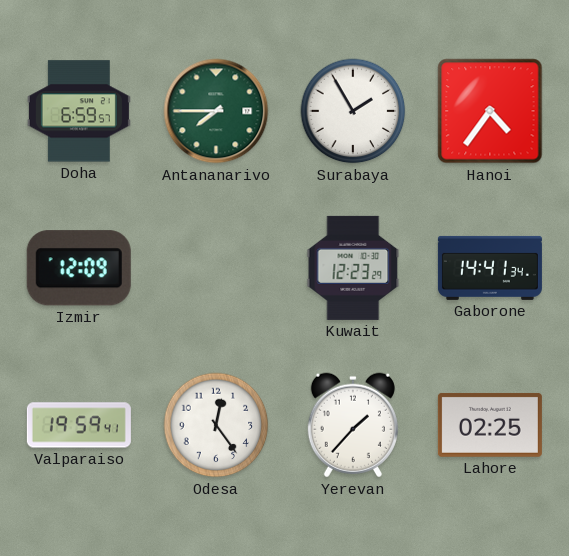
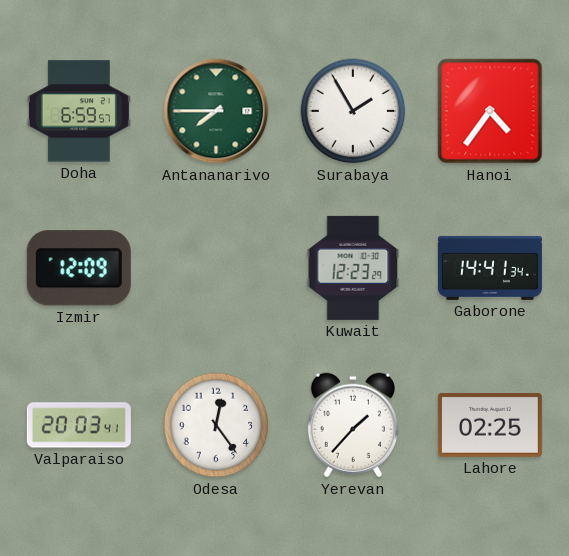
Valparaiso: 19:59 -> 20:03 (79, 425)
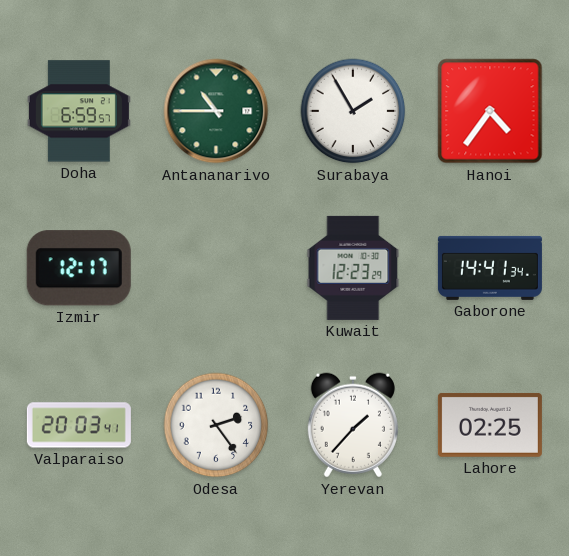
Antananarivo: 7:45 -> 10:45 (216, 111)
Izmir: 12:09 -> 12:17 (79, 268)
Odesa: 12:24 -> 2:24 (216, 425)
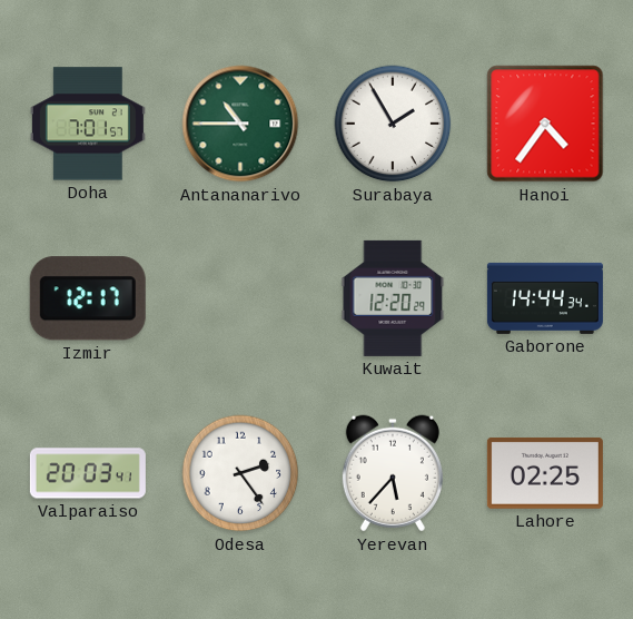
Doha: 6:59 -> 7:01 (88, 124)
Kuwait: 12:23 -> 12:20 (393, 298)
Gaborone: 14:41 -> 14:44 (545, 298)
Yerevan: 1:37 -> 5:37 (393, 473)
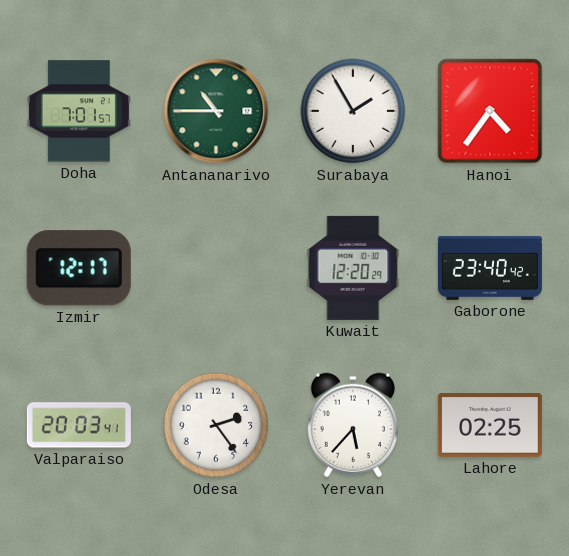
Gaborone: 14:44 -> 23:40 (490, 268)
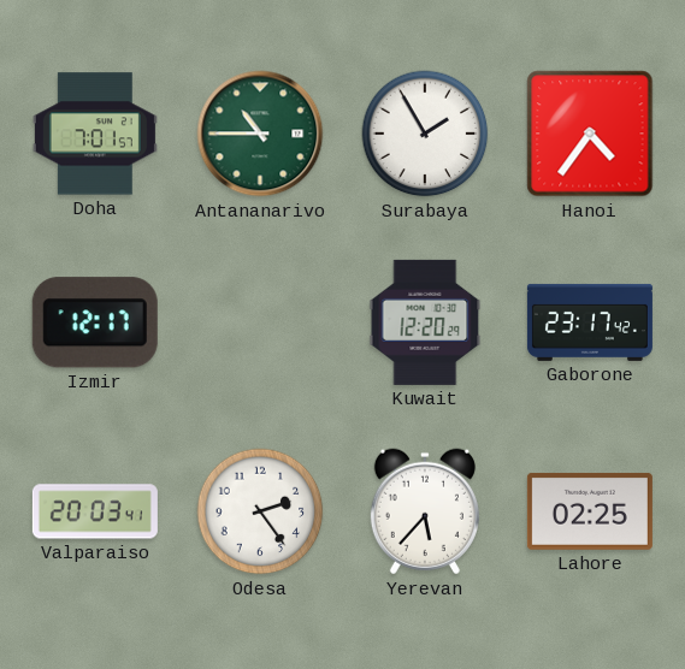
Gaborone: 23:40 -> 23:17 (590, 322)
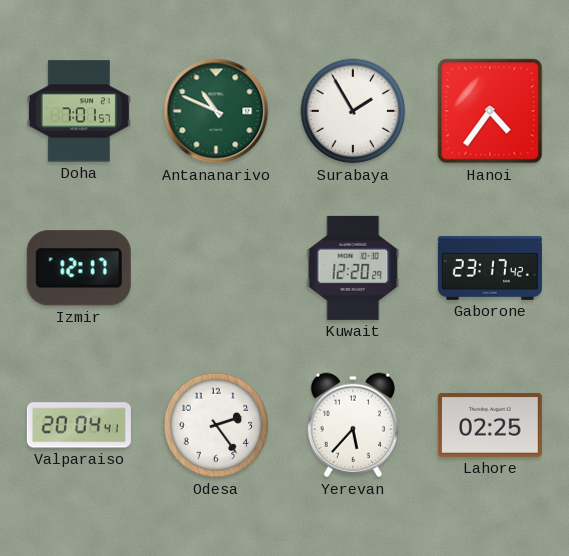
Antananarivo: 10:45 -> 10:49 (216, 111)
Valparaiso: 20:03 -> 20:04 (79, 425)
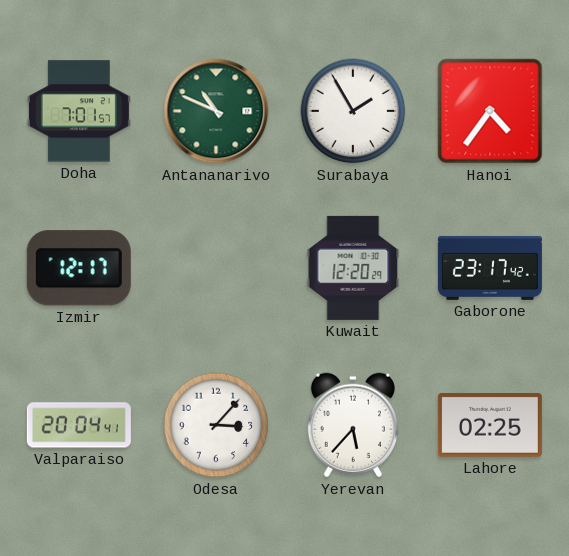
Odesa: 2:24 -> 3:07 (216, 425)
